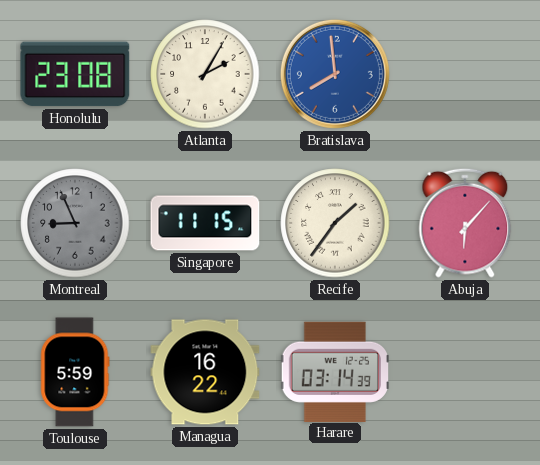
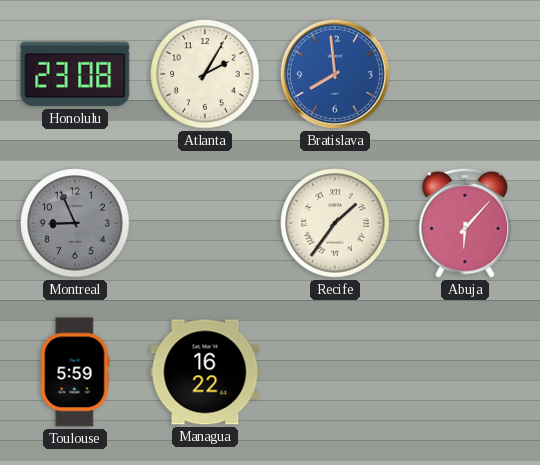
Singapore: 11:15 -> none (205, 223)
Harare: 03:14 -> none (334, 371)
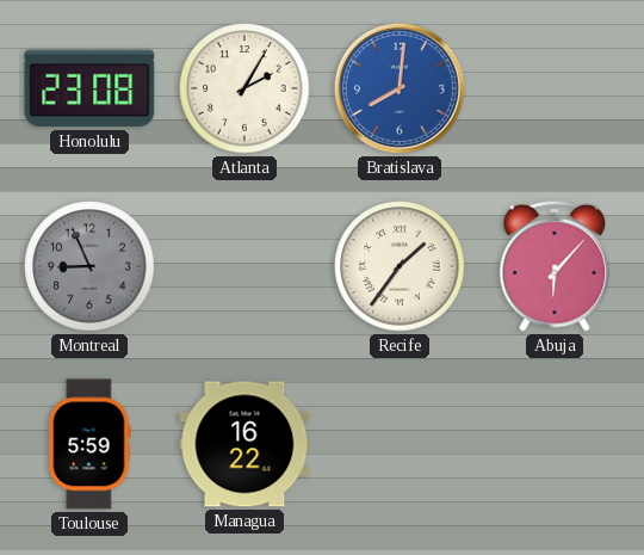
Bratislava: 7:59 -> 8:01 (400, 88)
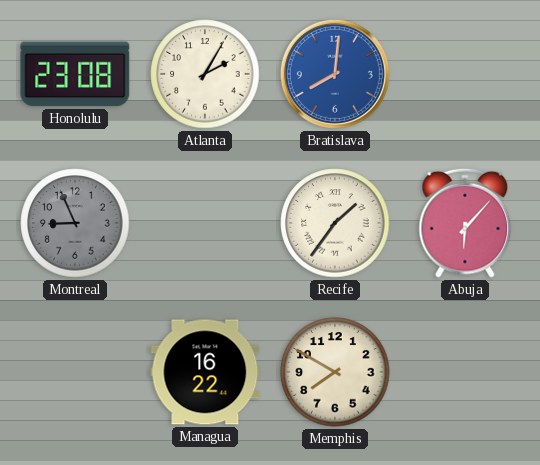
Toulouse: 5:59 -> none (89, 444)
Memphis: none -> 7:50 (335, 372)
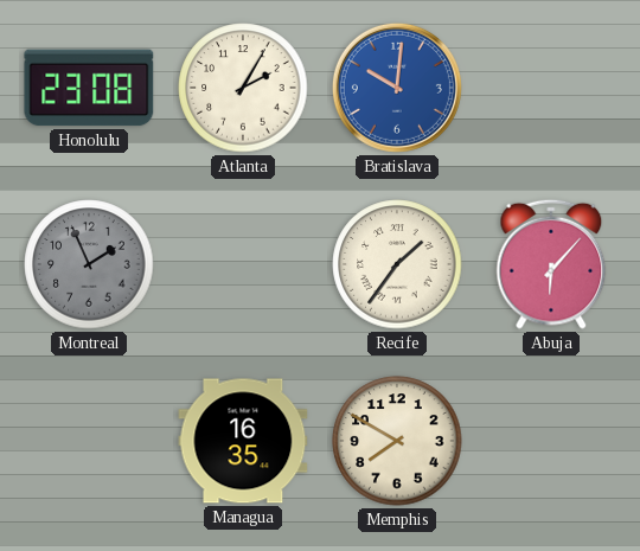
Bratislava: 8:01 -> 10:01 (397, 88)
Montreal: 8:56 -> 1:56 (89, 264)
Managua: 16:22 -> 16:35 (243, 441)
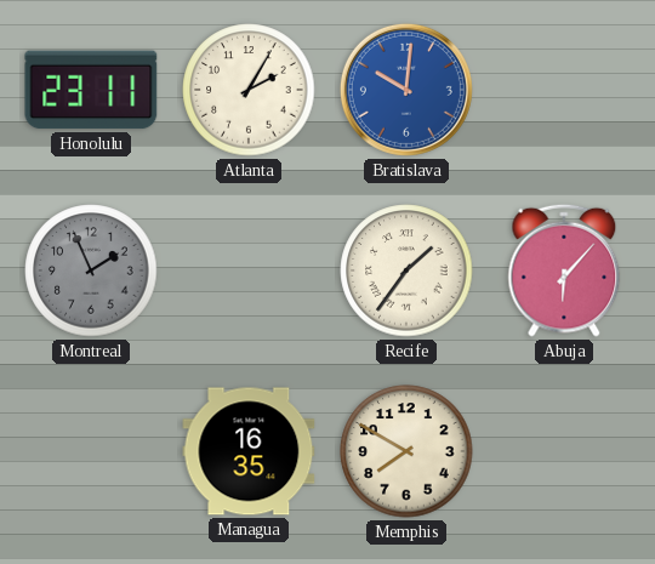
Honolulu: 23:08 -> 23:11 (91, 90)
